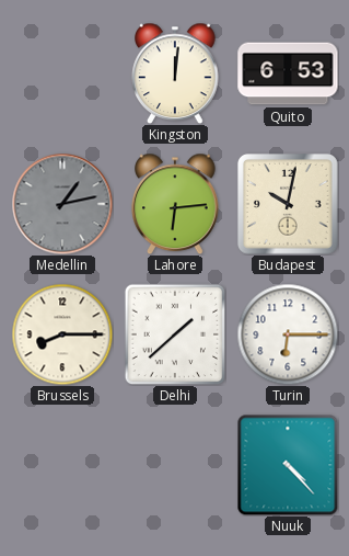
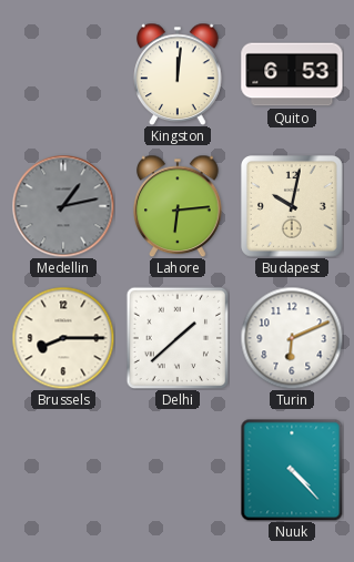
Turin: 6:15 -> 6:11 (292, 338)
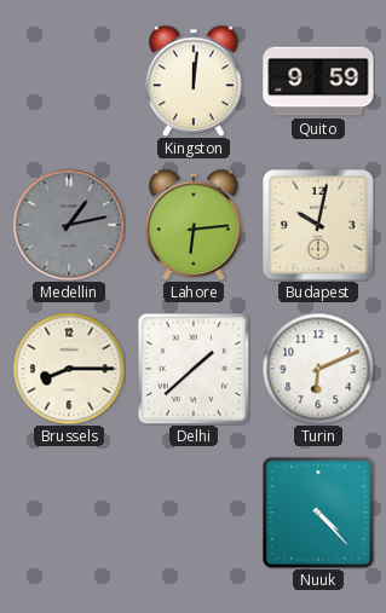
Quito: 6:53 -> 9:59 (318, 81)
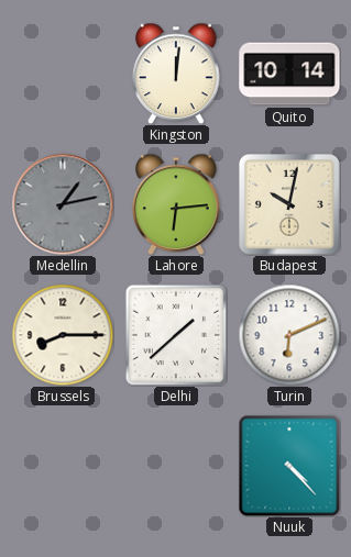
Quito: 9:59 -> 10:14 (289, 74)
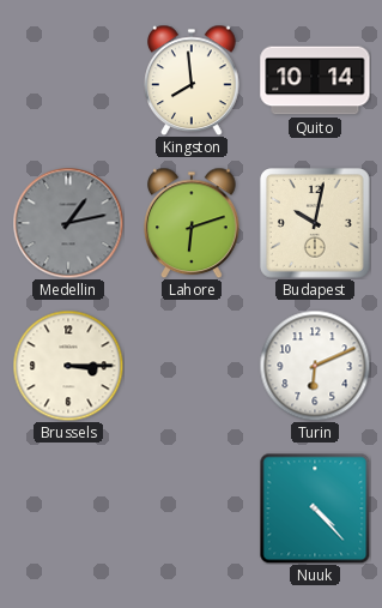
Kingston: 12:01 -> 7:59 (192, 80)
Lahore: 6:14 -> 6:12 (192, 223)
Brussels: 8:15 -> 3:15 (68, 366)
Delhi: 1:38 -> none (176, 335)
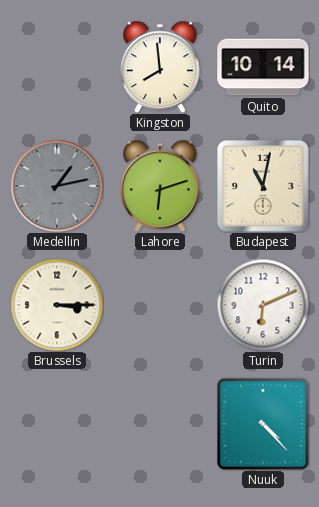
Budapest: 10:02 -> 11:02 (264, 187)
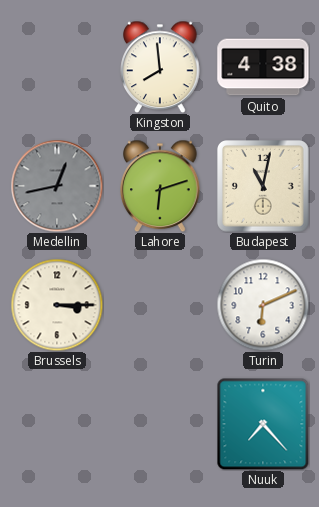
Quito: 10:14 -> 4:38 (263, 67)
Medellin: 1:13 -> 12:43 (57, 186)
Nuuk: 4:23 -> 7:23 (263, 424)
